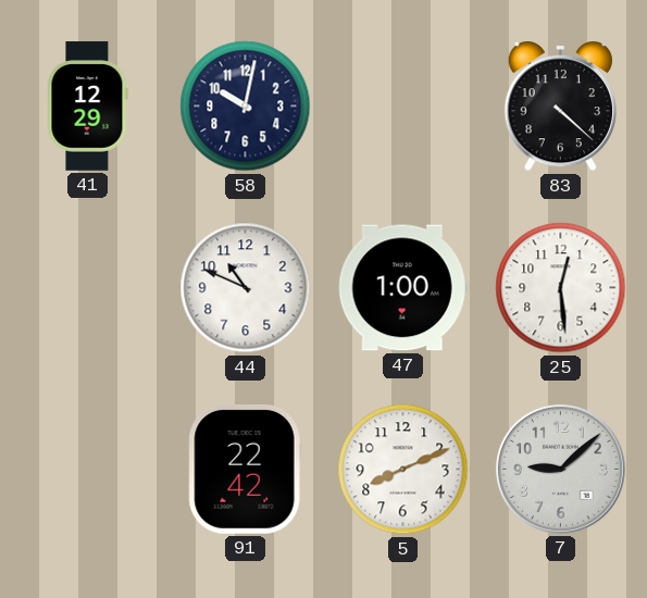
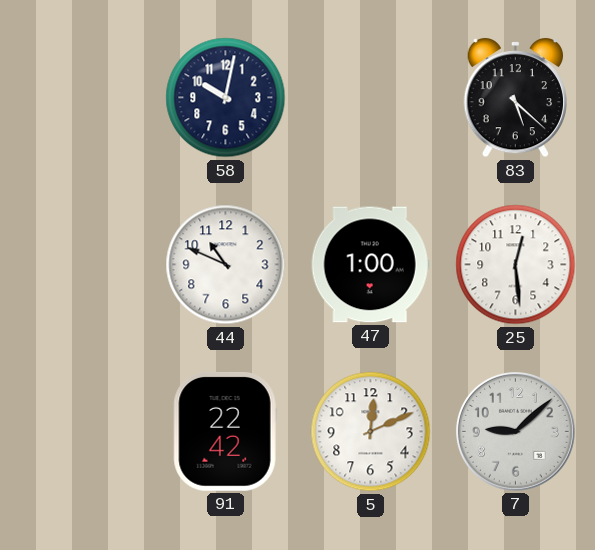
41: 12:29 -> none (88, 107)
83: 4:22 -> 5:22 (515, 98)
5: 8:11 -> 12:11 (371, 432)
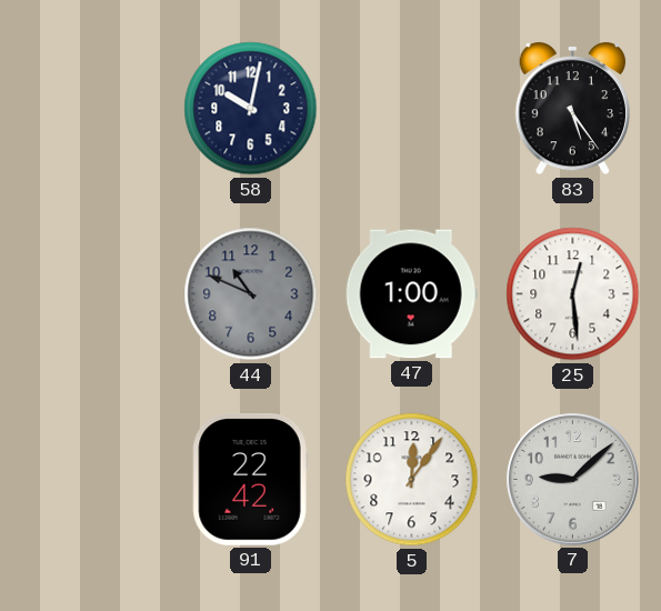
83: 5:22 -> 5:24 (572, 109)
44 dial: white -> grey (251, 294)
5: 12:11 -> 12:06 (412, 480)
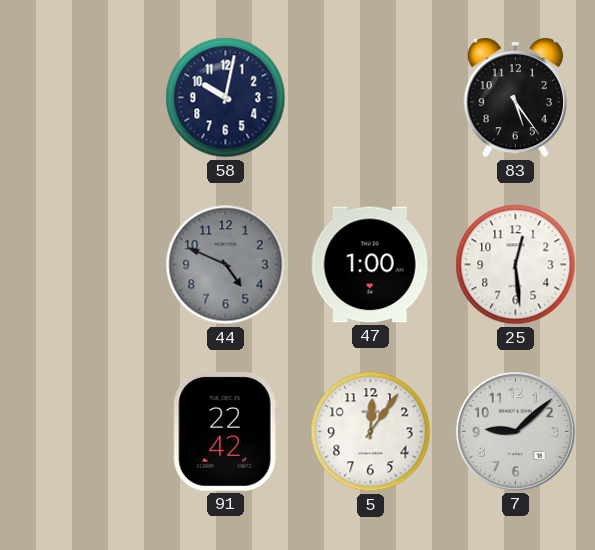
44: 10:49 -> 4:49 (226, 265)
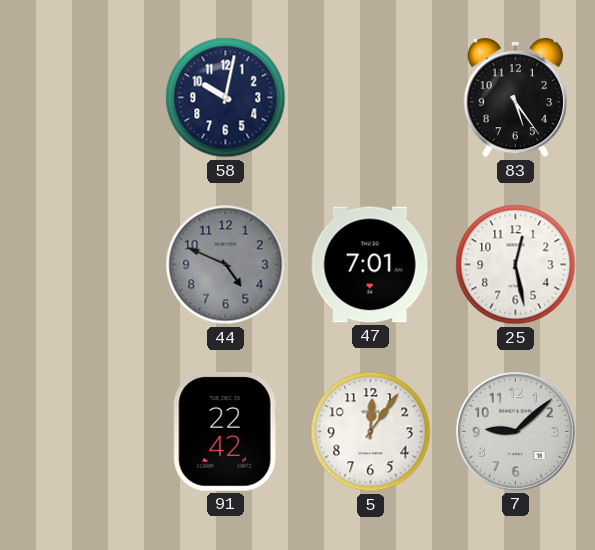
47: 1:00 -> 7:01 (370, 265)
25: 12:29 -> 12:28 (516, 265)
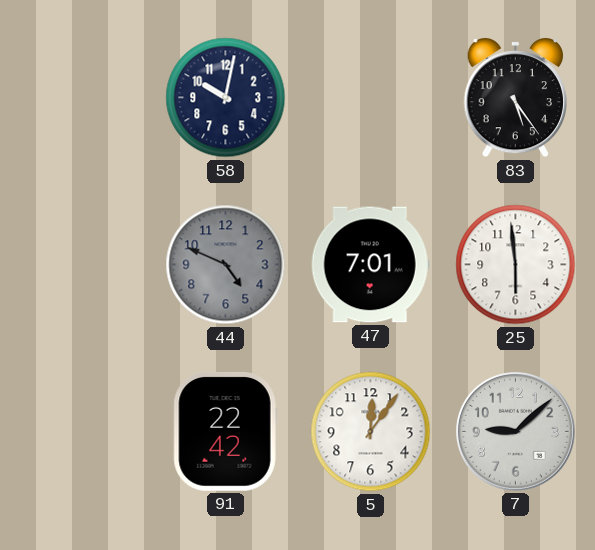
25: 12:28 -> 5:59 (516, 265)
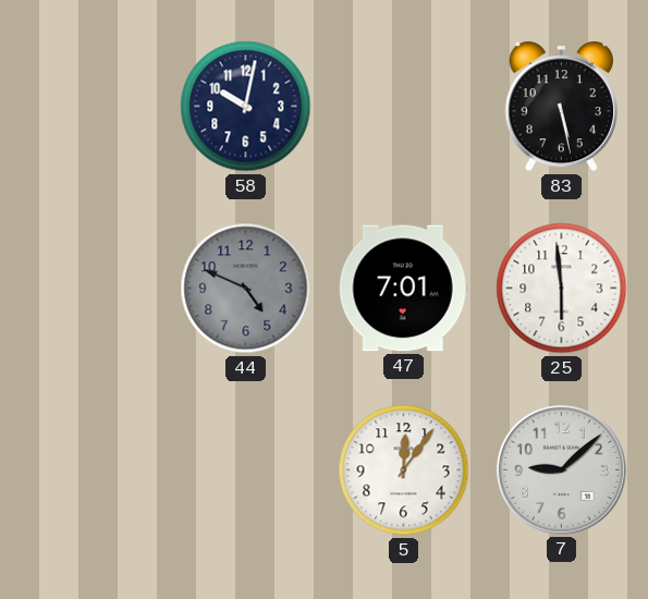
83: 5:24 -> 5:28 (561, 107)
91: 22:42 -> none (225, 431)
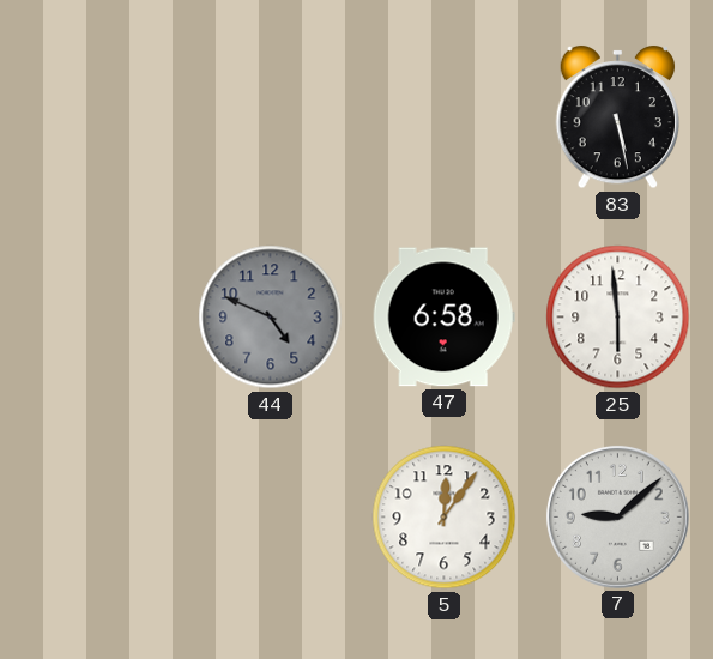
58: 10:02 -> none (246, 107)
47: 7:01 -> 6:58 (443, 318)
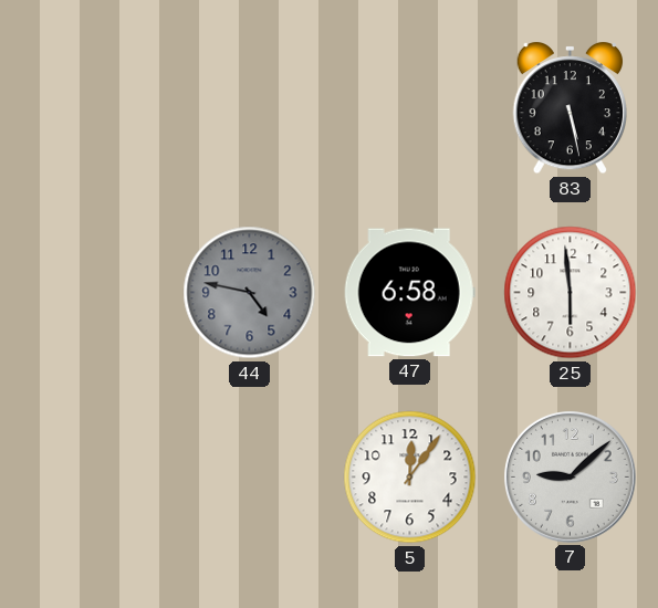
44: 4:49 -> 4:47 (250, 293)
